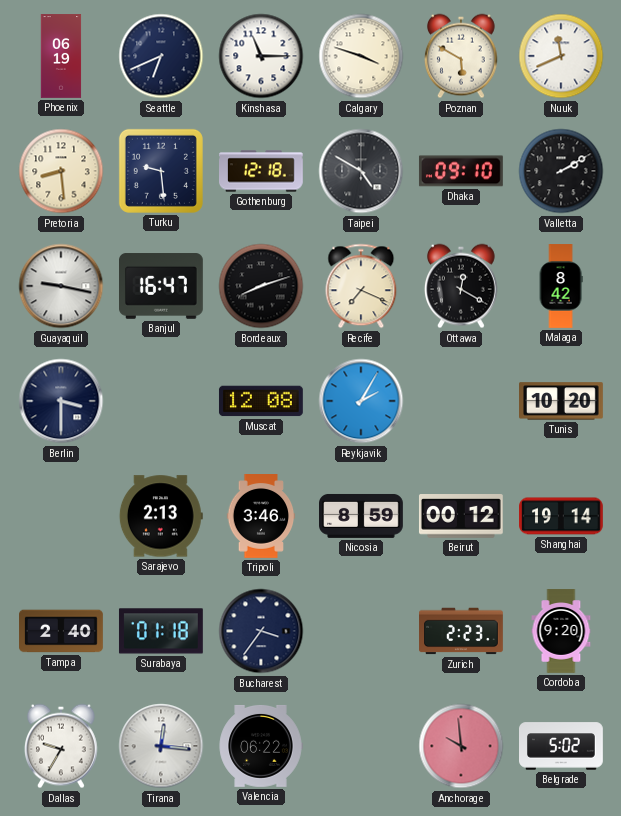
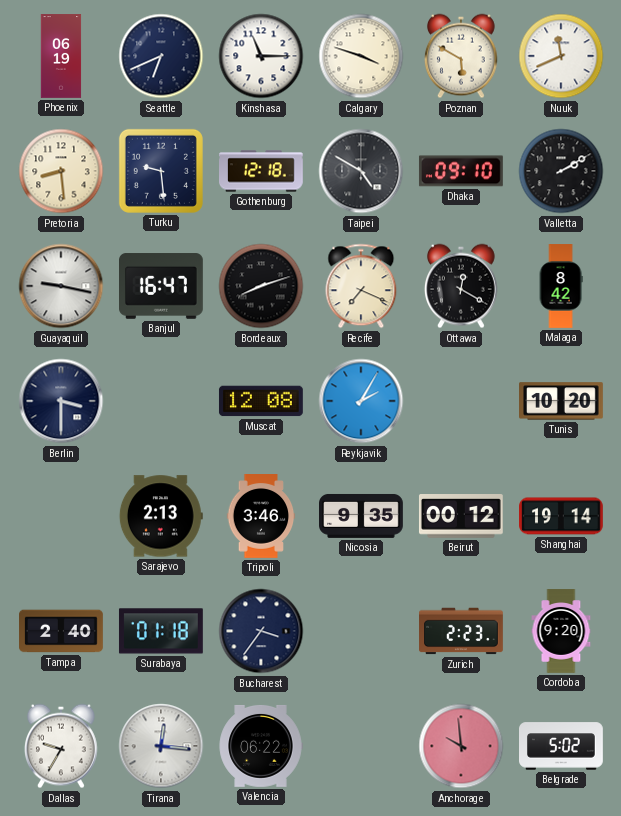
Nicosia: 8:59 -> 9:35 (362, 516)
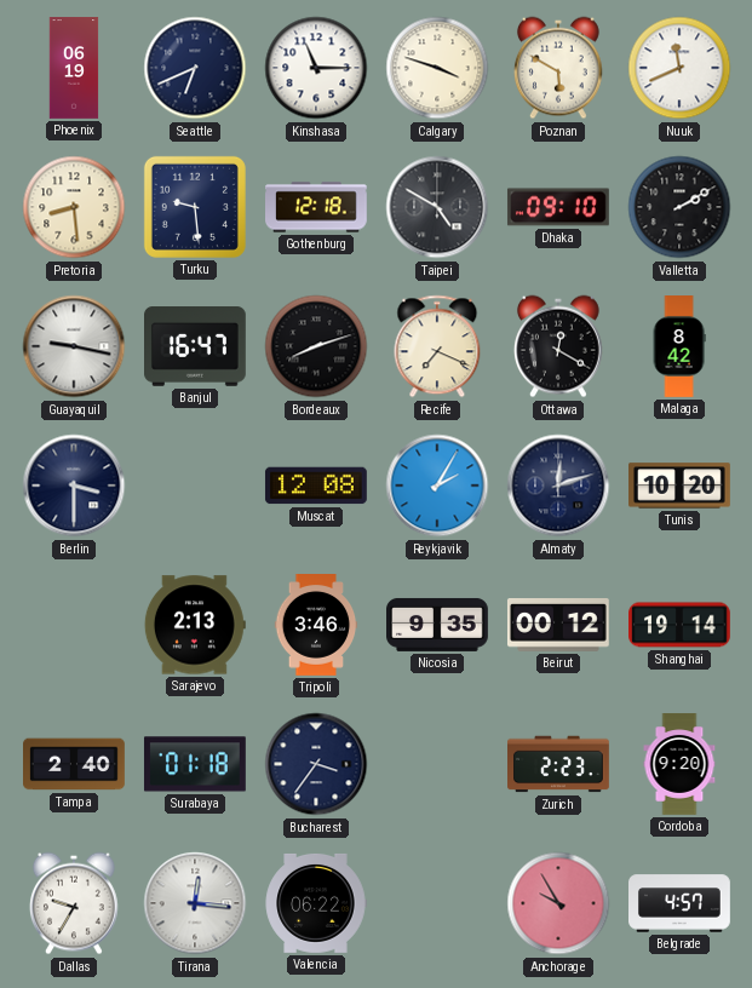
Almaty: none -> 12:12 (558, 486)
Anchorage: 9:59 -> 9:55 (558, 903)
Belgrade: 5:02 -> 4:57 (679, 903)
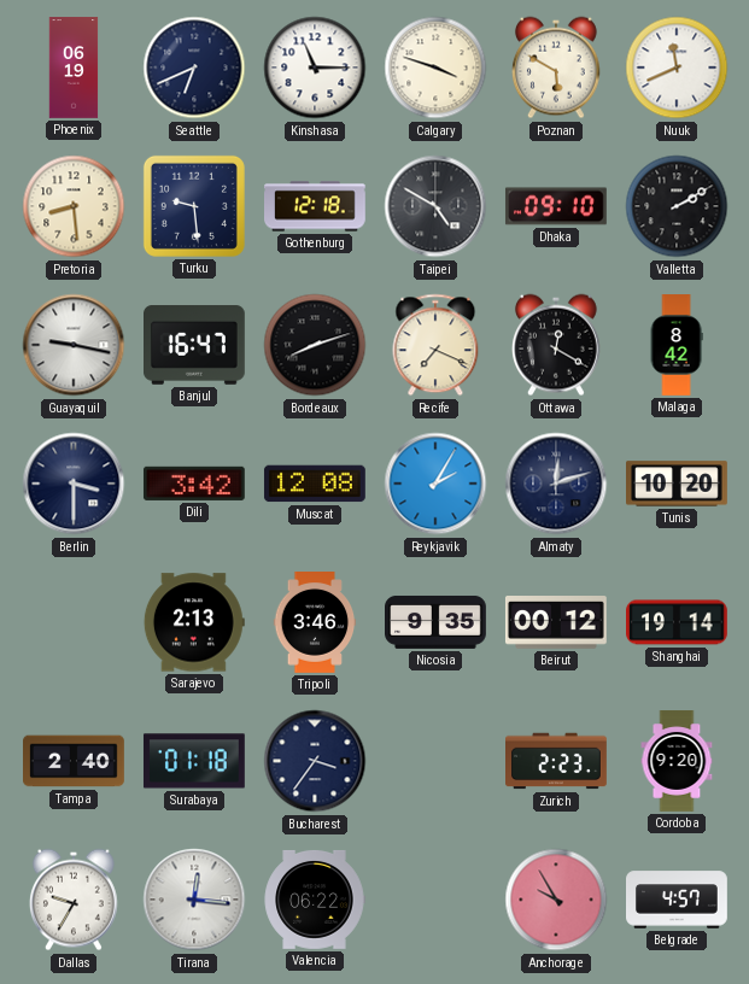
Dili: none -> 3:42 (194, 484)
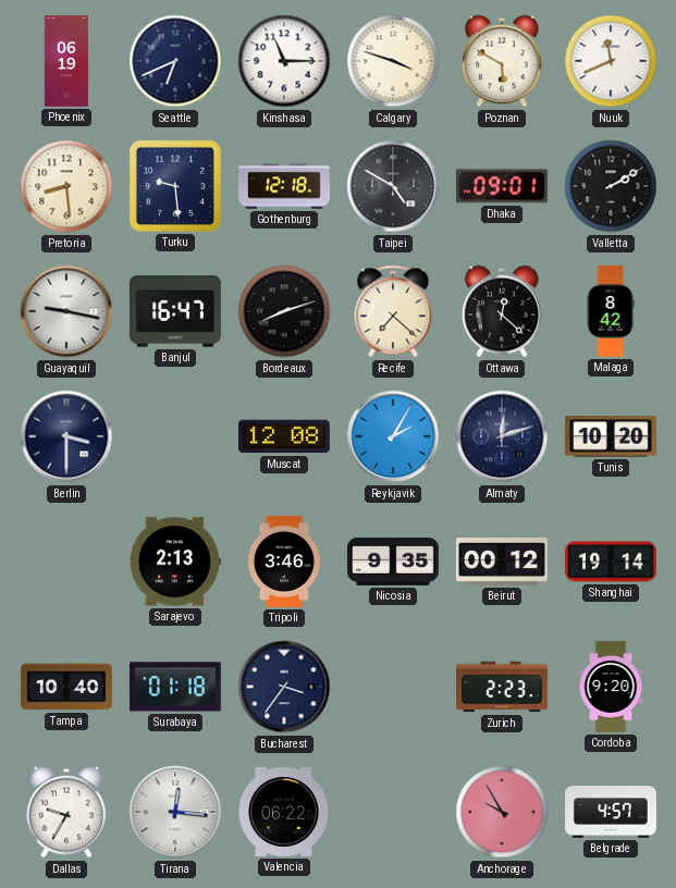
Dhaka: 09:10 -> 09:01 (502, 186)
Recife: 7:19 -> 7:22 (393, 311)
Ottawa: 12:20 -> 12:22 (502, 311)
Dili: 3:42 -> none (194, 484)
Tampa: 2:40 -> 10:40 (67, 687)
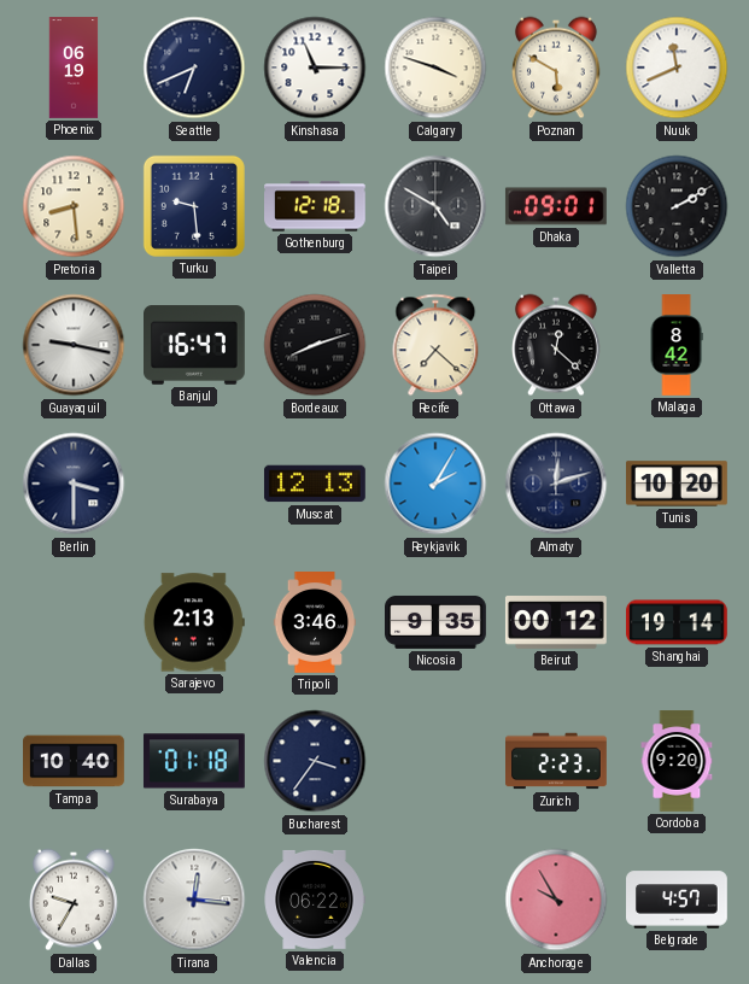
Muscat: 12:08 -> 12:13 (315, 484)
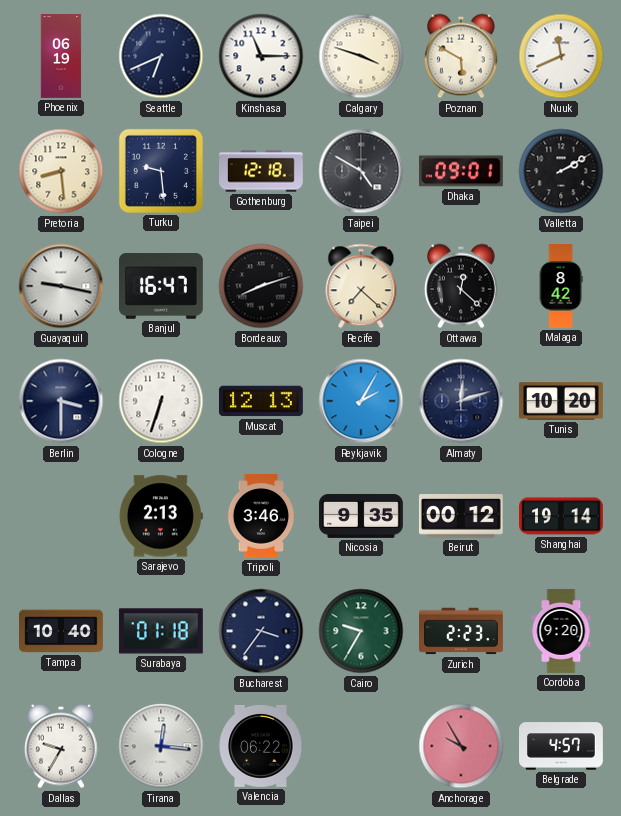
Cologne: none -> 6:33 (161, 401)
Cairo: none -> 9:35 (361, 631)
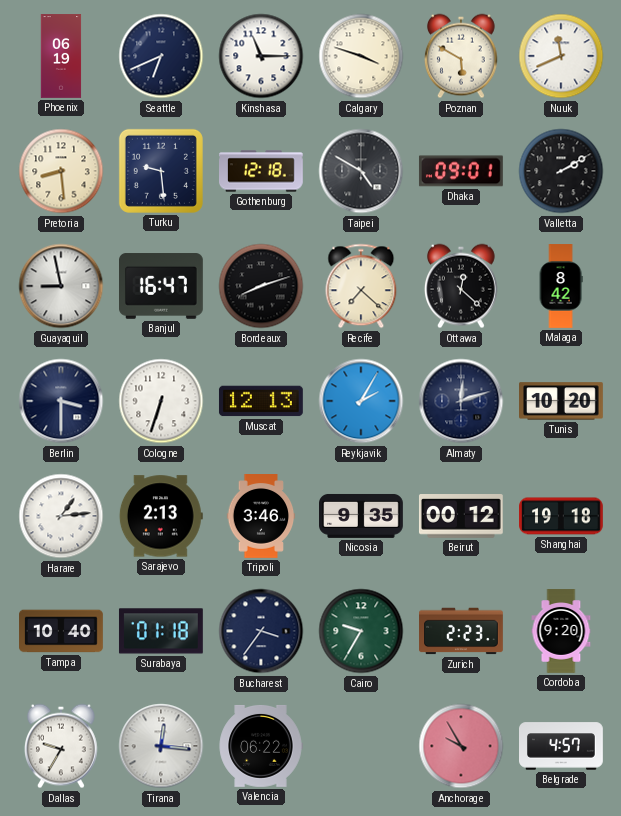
Guayaquil: 9:17 -> 8:58 (61, 286)
Harare: none -> 1:14 (61, 516)
Shanghai: 19:14 -> 19:18 (562, 516)
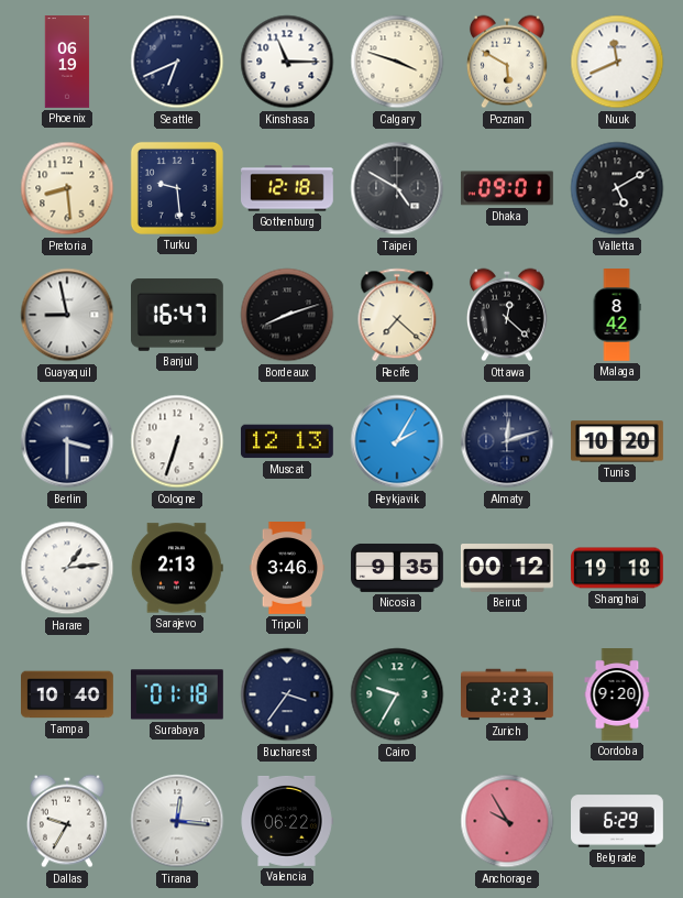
Valletta: 2:10 -> 5:10 (617, 188)
Belgrade: 4:57 -> 6:29 (617, 821)
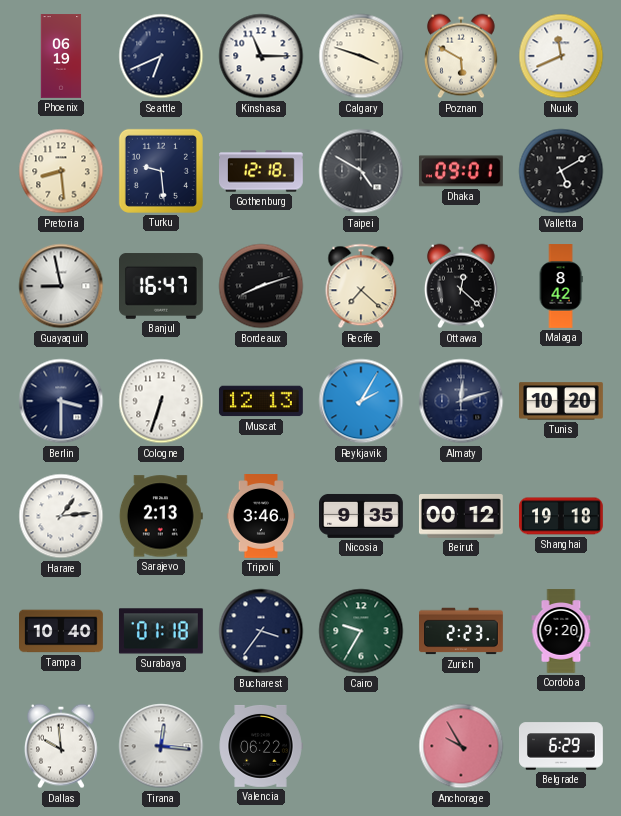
Dallas: 9:35 -> 9:59 (61, 746)
